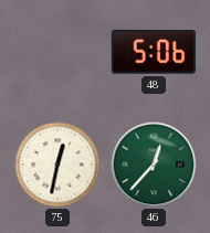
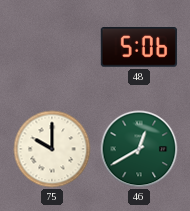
75: 12:32 -> 10:00 (52, 149)
46: 12:37 -> 12:40 (139, 149)
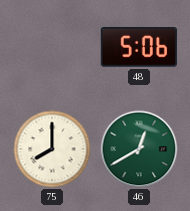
75: 10:00 -> 8:00 (52, 149)
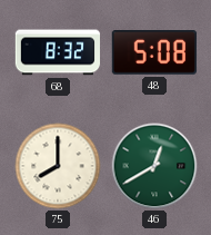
68: none -> 8:32 (57, 52)
48: 5:06 -> 5:08 (154, 53)
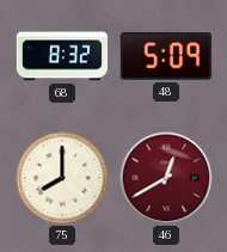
48: 5:08 -> 5:09 (166, 57)
46 dial: green -> burgundy (166, 178)
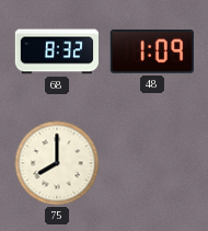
48: 5:09 -> 1:09 (152, 53)
46: 12:40 -> none (166, 178)
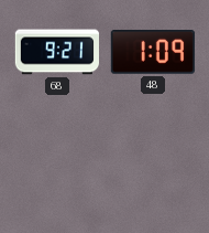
68: 8:32 -> 9:21 (56, 52)
75: 8:00 -> none (57, 163)
